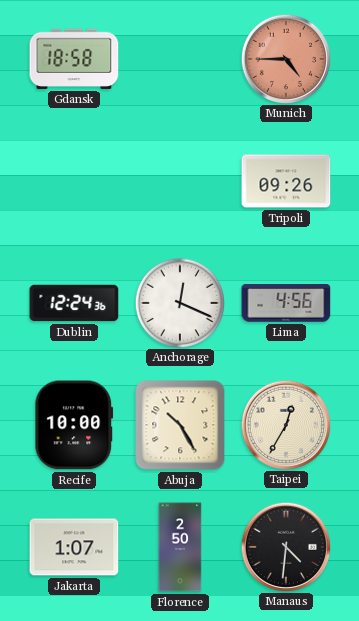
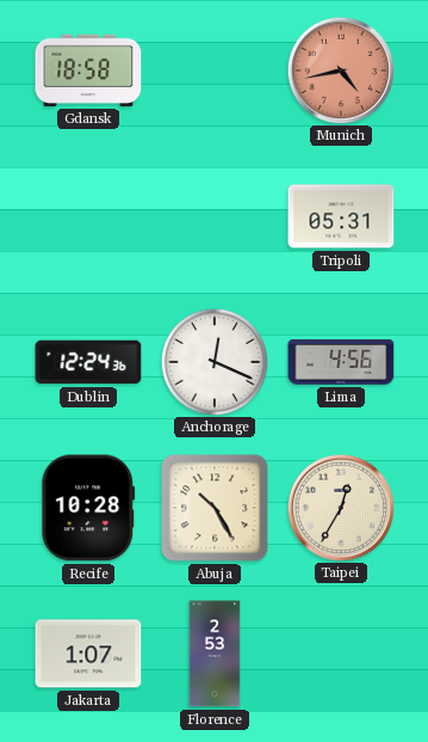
Munich: 4:45 -> 4:43 (340, 69)
Tripoli: 09:26 -> 05:31 (341, 216)
Recife: 10:00 -> 10:28 (88, 508)
Florence: 2:50 -> 2:53 (215, 654)
Manaus: 4:31 -> none (285, 546)
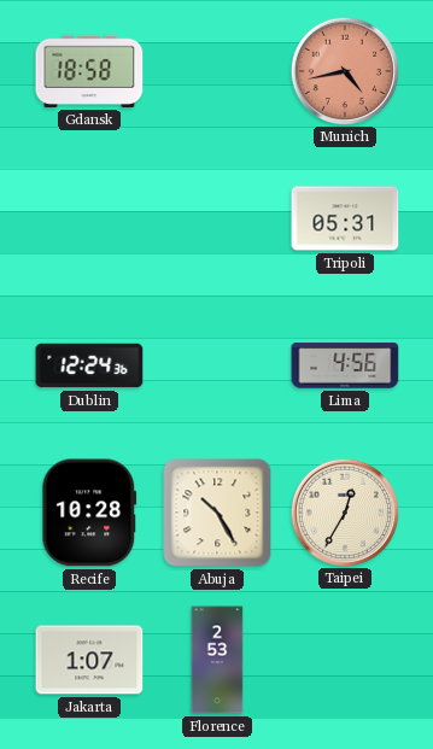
Anchorage: 12:19 -> none (213, 361)
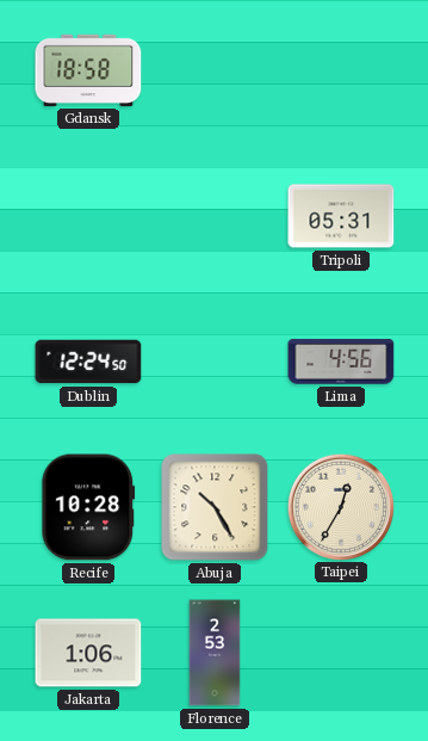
Munich: 4:43 -> none (344, 70)
Dublin: 12:24:36 -> 12:24:50 (88, 362)
Jakarta: 1:07 -> 1:06 (88, 653)
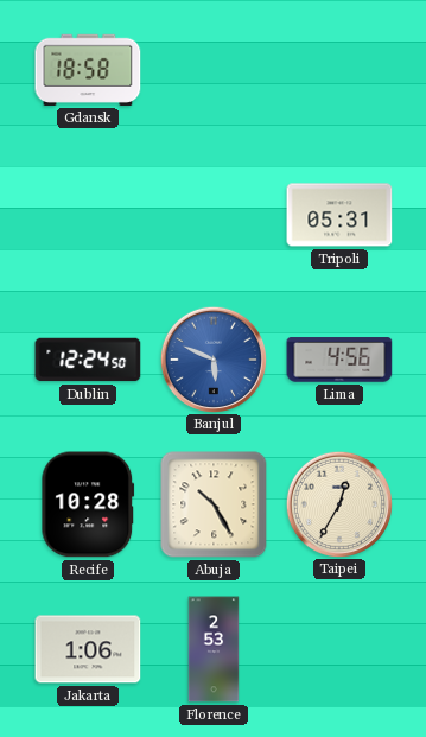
Banjul: none -> 5:49 (212, 358)
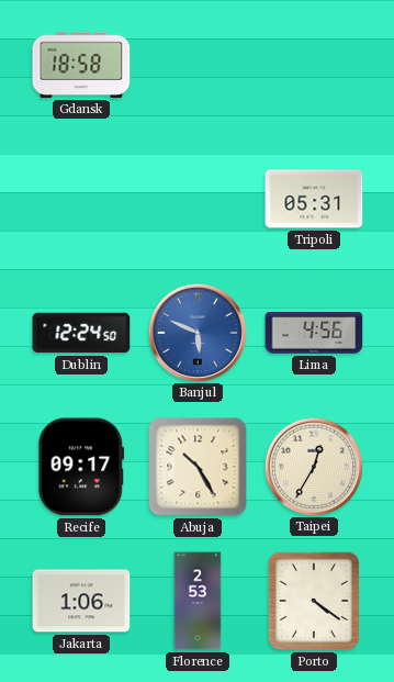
Recife: 10:28 -> 09:17 (81, 467)
Porto: none -> 4:21 (314, 601)
